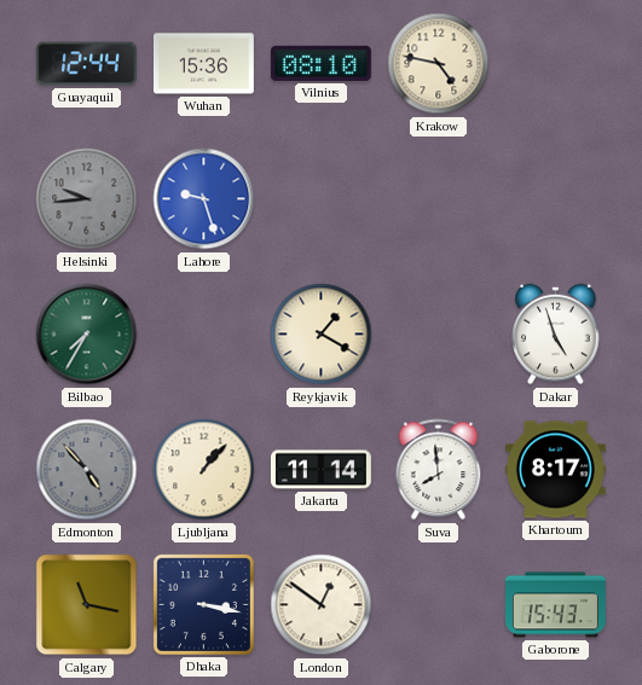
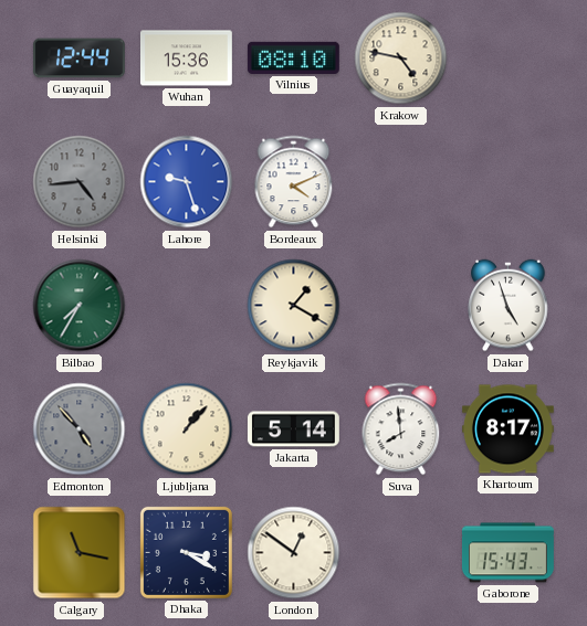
Helsinki: 9:44 -> 4:44 (80, 182)
Bordeaux: none -> 4:11 (294, 182)
Jakarta: 11:14 -> 5:14 (293, 429)
Dhaka: 3:17 -> 3:20 (186, 552)
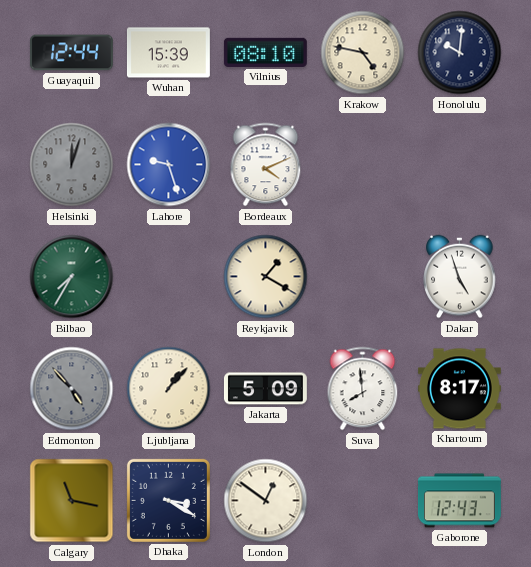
Wuhan: 15:36 -> 15:39 (168, 53)
Honolulu: none -> 10:01 (460, 53)
Helsinki: 4:44 -> 12:03 (72, 165)
Jakarta: 5:14 -> 5:09 (265, 389)
Gaborone: 15:43 -> 12:43 (460, 501)
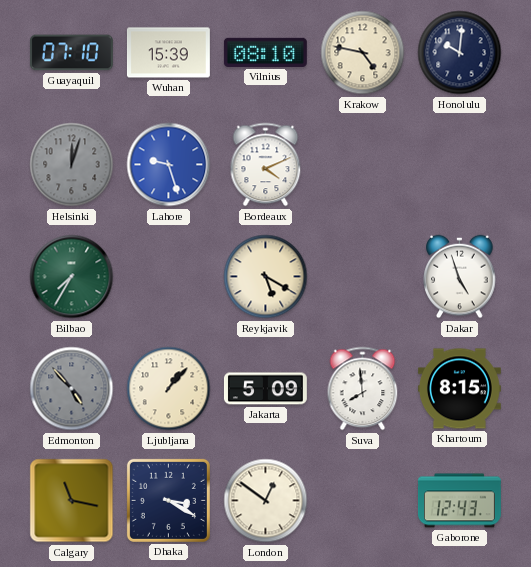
Guayaquil: 12:44 -> 07:10 (71, 53)
Reykjavik: 1:20 -> 5:20 (266, 277)
Khartoum: 8:17 -> 8:15 (459, 389)
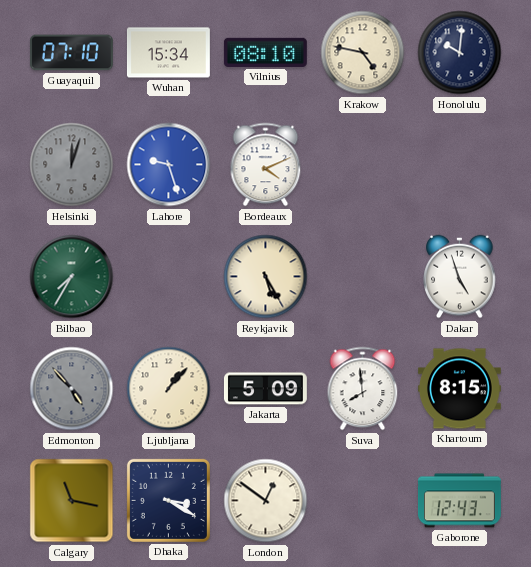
Wuhan: 15:39 -> 15:34 (168, 53)
Reykjavik: 5:20 -> 5:25 (266, 277)
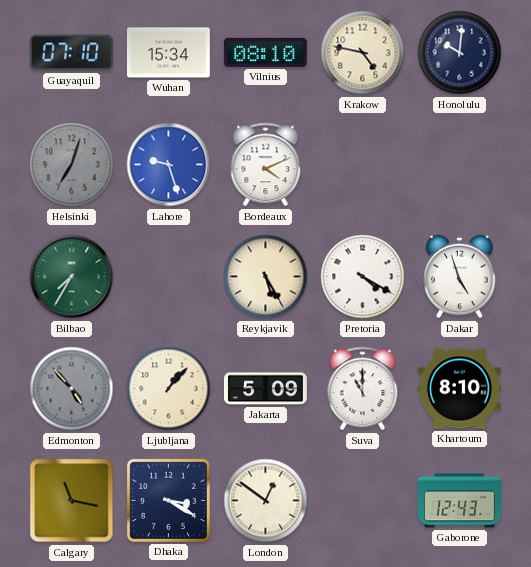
Helsinki: 12:03 -> 7:03 (72, 165)
Pretoria: none -> 4:20 (363, 277)
Suva: 7:59 -> 11:00 (363, 389)
Khartoum: 8:15 -> 8:10 (459, 389)
